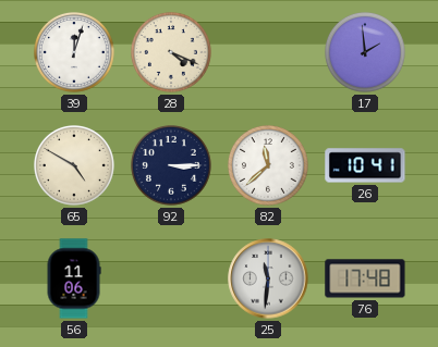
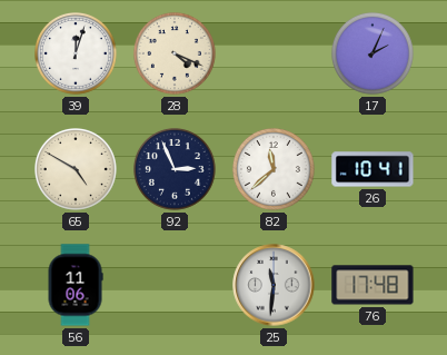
17: 1:59 -> 2:04 (374, 55)
92: 3:15 -> 2:56 (176, 170)
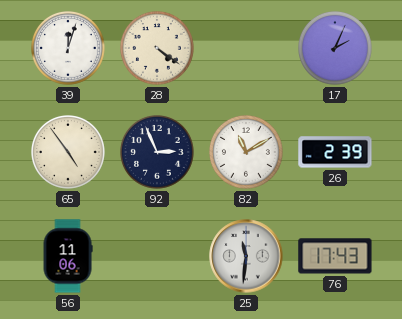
28: 4:19 -> 4:21 (158, 49)
65: 4:50 -> 4:54 (69, 153)
82: 11:38 -> 11:10 (247, 153)
26: 10:41 -> 2:39 (335, 152)
76: 17:48 -> 17:43 (335, 256)
